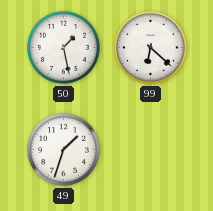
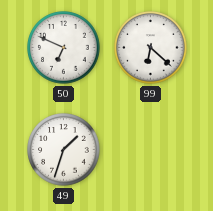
50: 1:28 -> 6:49 (64, 48)
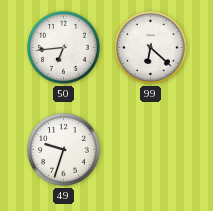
50: 6:49 -> 6:44 (64, 48)
49: 1:33 -> 9:33 (64, 150)
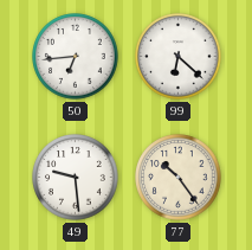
49: 9:33 -> 9:29 (76, 178)
77: none -> 10:24 (179, 178)
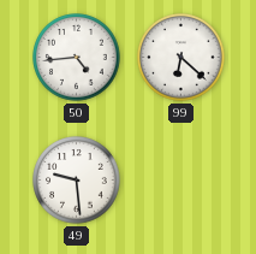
50: 6:44 -> 4:44 (77, 58)
77: 10:24 -> none (179, 178)
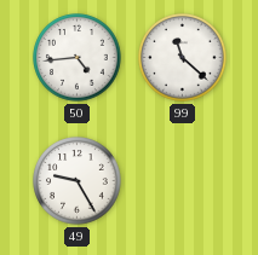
99: 6:22 -> 11:22 (183, 58)
49: 9:29 -> 9:25 (78, 181)
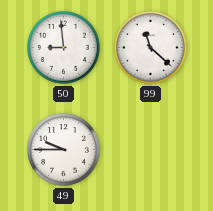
50: 4:44 -> 8:59 (64, 48)
49: 9:25 -> 9:45 (64, 150)
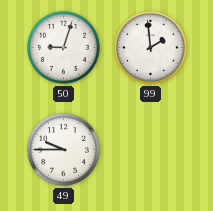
50: 8:59 -> 9:03 (64, 48)
99: 11:22 -> 1:59 (151, 48)
